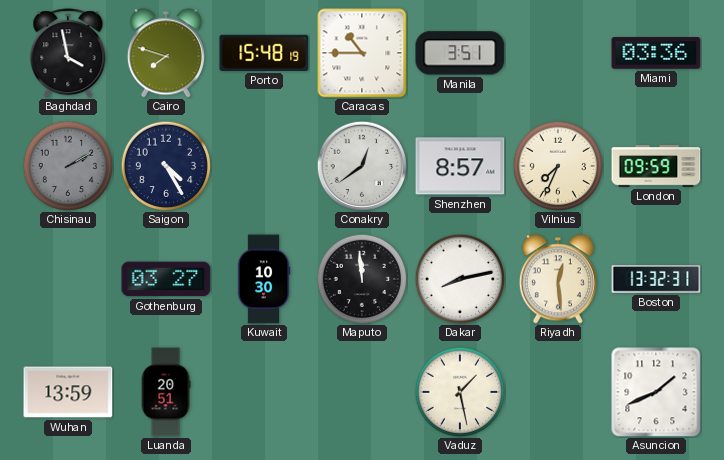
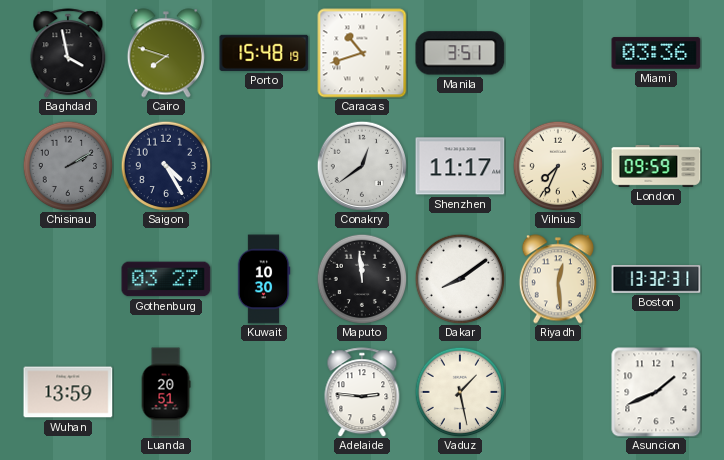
Caracas: 10:45 -> 10:42 (362, 53)
Shenzhen: 8:57 -> 11:17 (460, 166)
Dakar: 8:13 -> 8:09 (460, 279)
Adelaide: none -> 2:46 (362, 392)
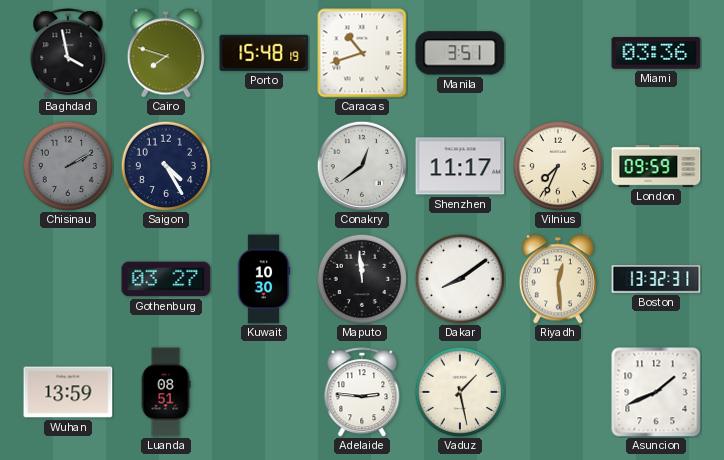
Luanda: 20:51 -> 08:51 (166, 392)
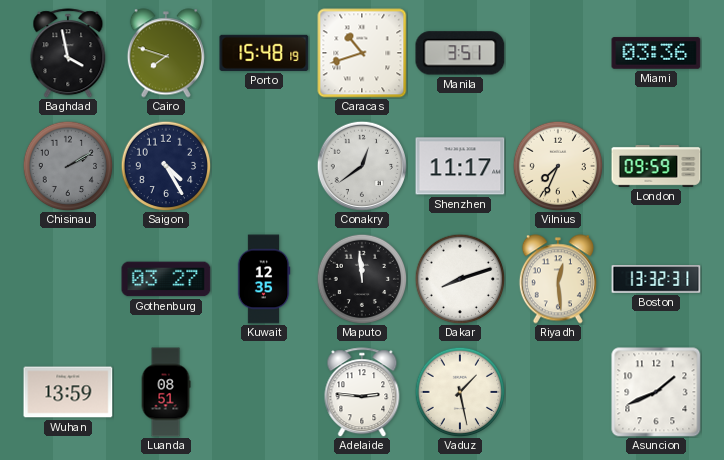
Kuwait: 10:30 -> 12:35 (264, 279)
Dakar: 8:09 -> 8:12 (460, 279)
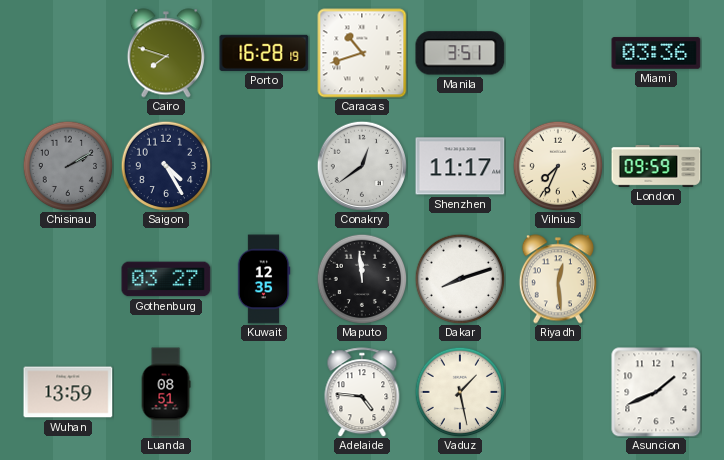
Baghdad: 3:58 -> none (68, 53)
Porto: 15:48 -> 16:28 (264, 53)
Boston: 13:32 -> none (656, 279)
Adelaide: 2:46 -> 4:46 (362, 392)
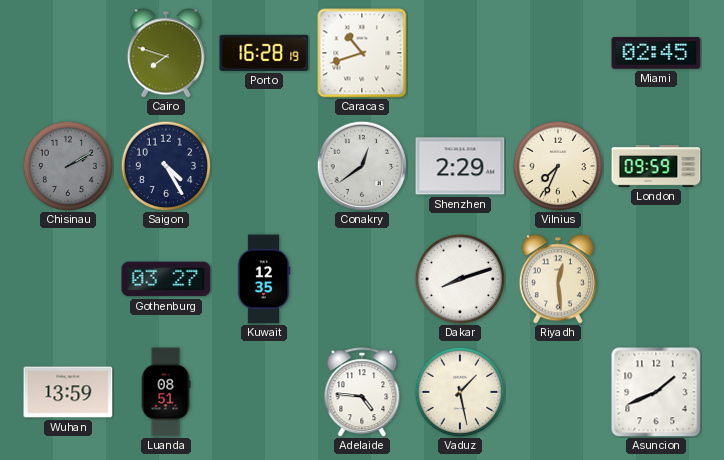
Manila: 3:51 -> none (460, 53)
Miami: 03:36 -> 02:45 (656, 53)
Shenzhen: 11:17 -> 2:29 (460, 166)
Maputo: 11:59 -> none (362, 279)
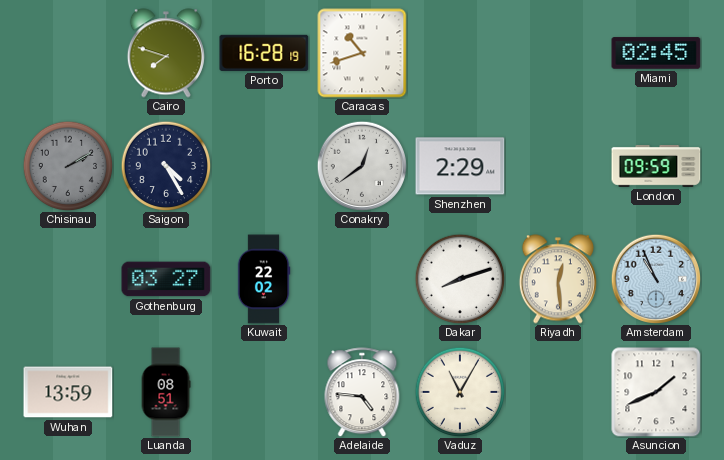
Vilnius: 7:34 -> none (558, 166)
Kuwait: 12:35 -> 22:02 (264, 279)
Amsterdam: none -> 10:56 (656, 279)
Vaduz: 1:28 -> 11:05 (460, 392)
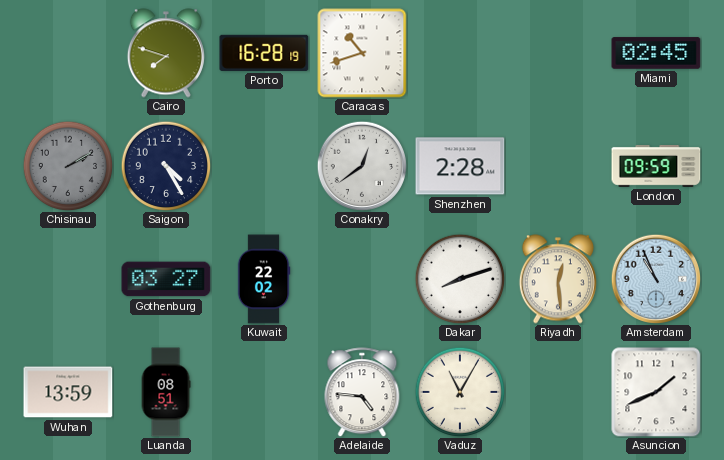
Shenzhen: 2:29 -> 2:28 (460, 166)
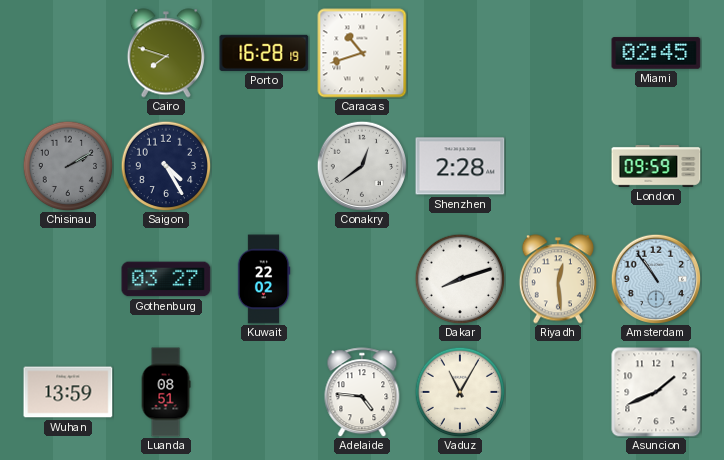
Amsterdam: 10:56 -> 10:54 (656, 279)
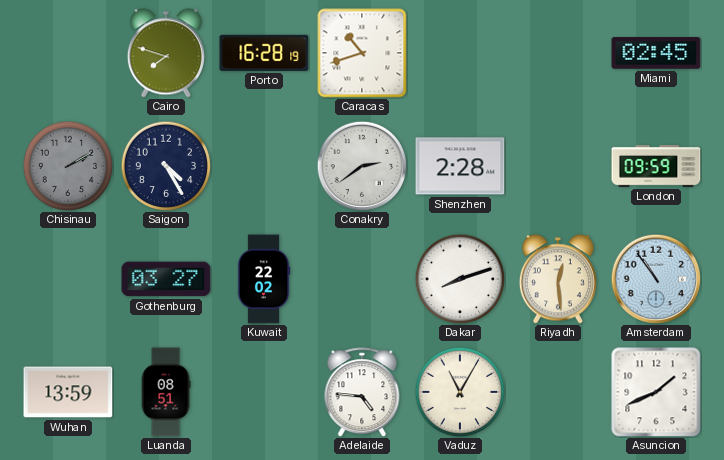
Conakry: 12:39 -> 2:39 (362, 166)
